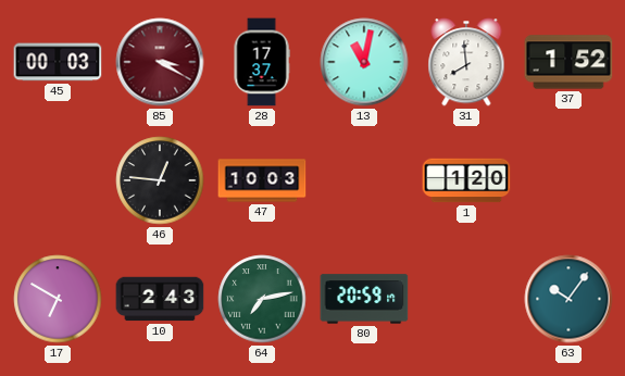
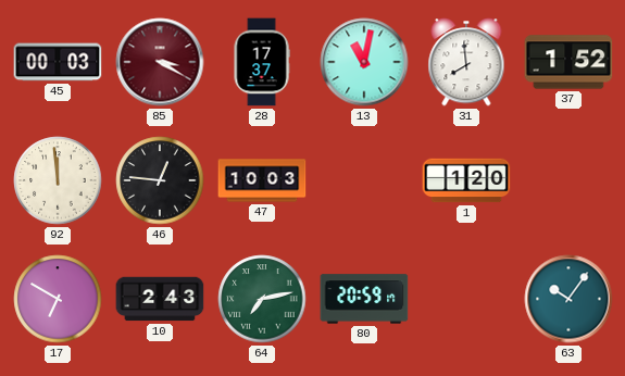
92: none -> 11:59 (58, 180)
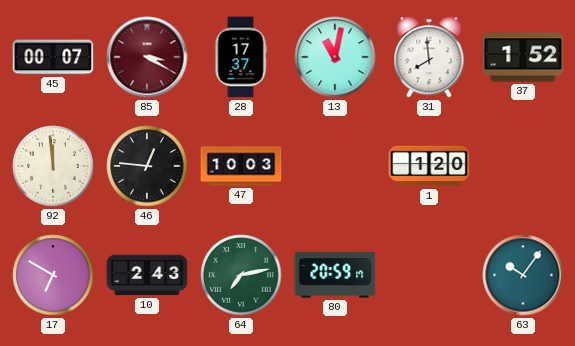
45: 00:03 -> 00:07 (53, 57)
